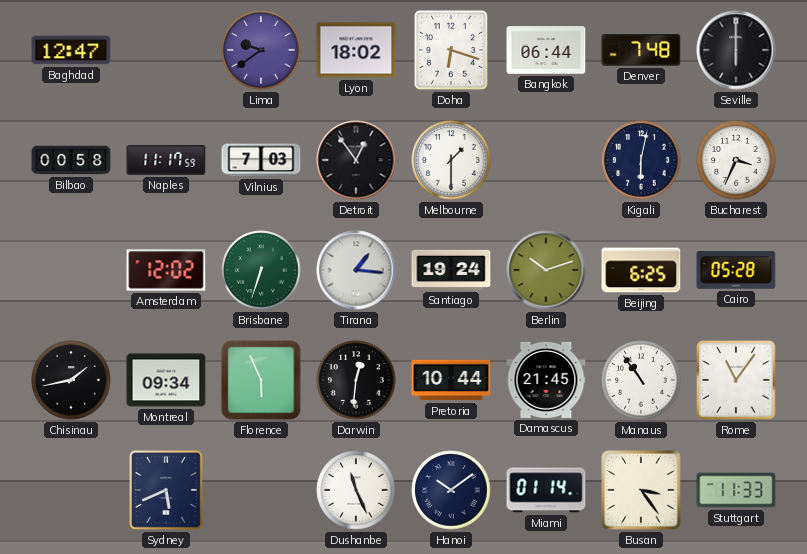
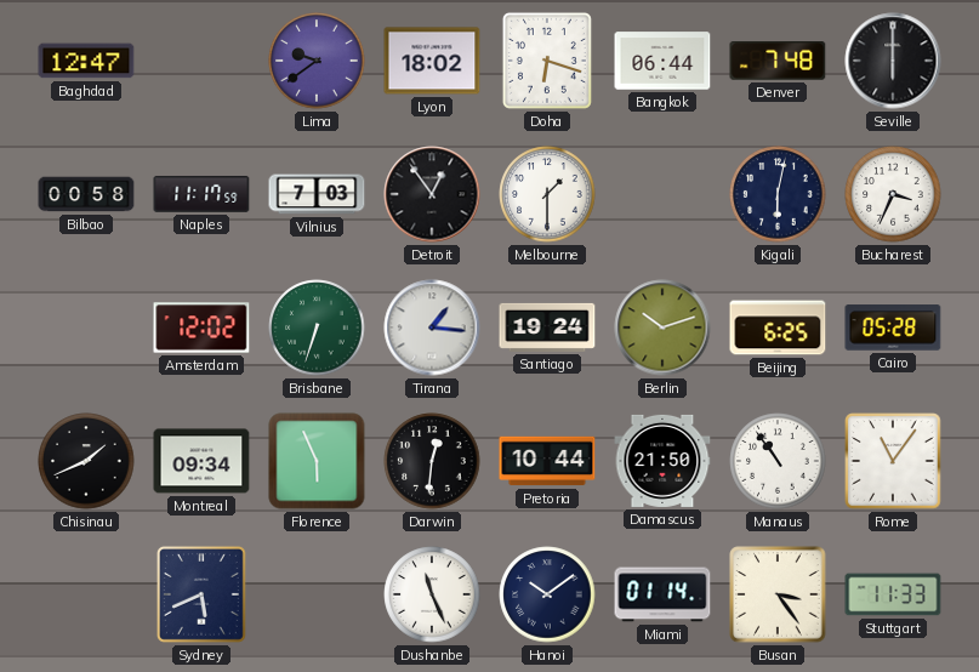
Chisinau: 1:43 -> 1:41 (86, 461)
Damascus: 21:45 -> 21:50 (662, 461)
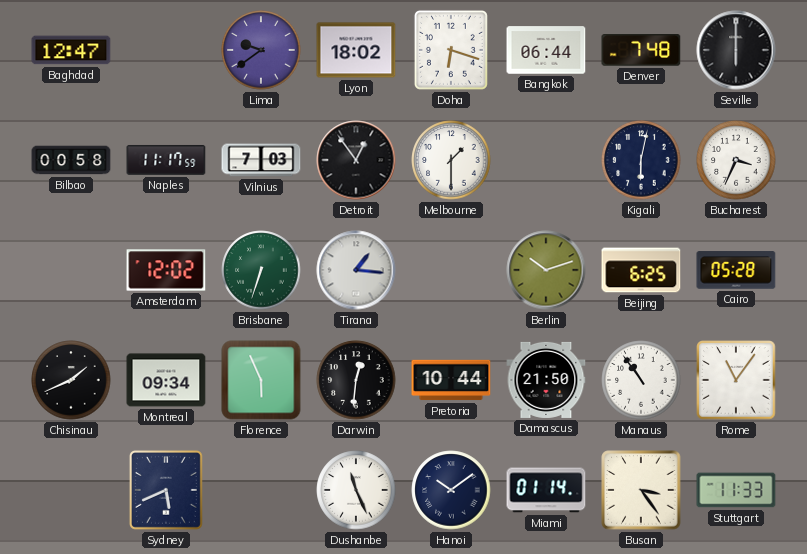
Santiago: 19:24 -> none (547, 328)
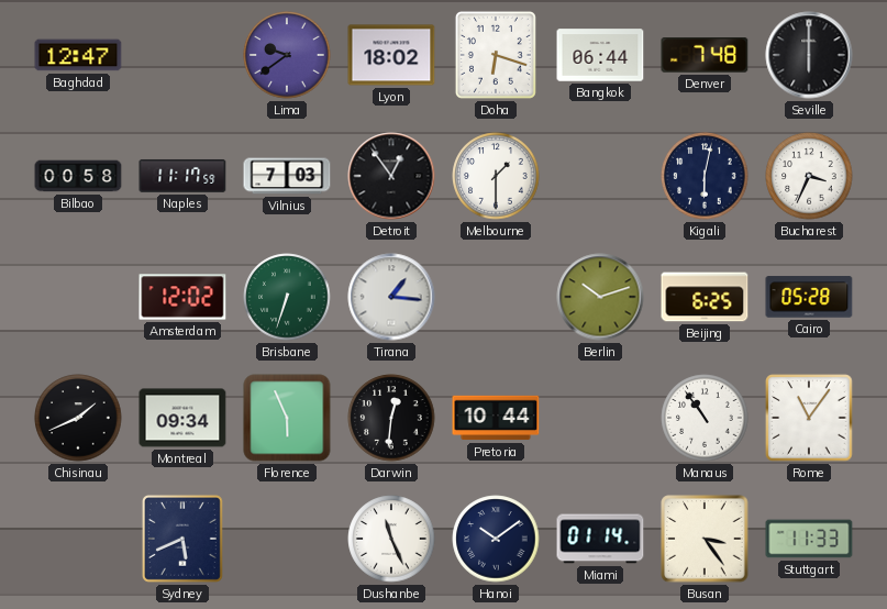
Damascus: 21:50 -> none (546, 380)
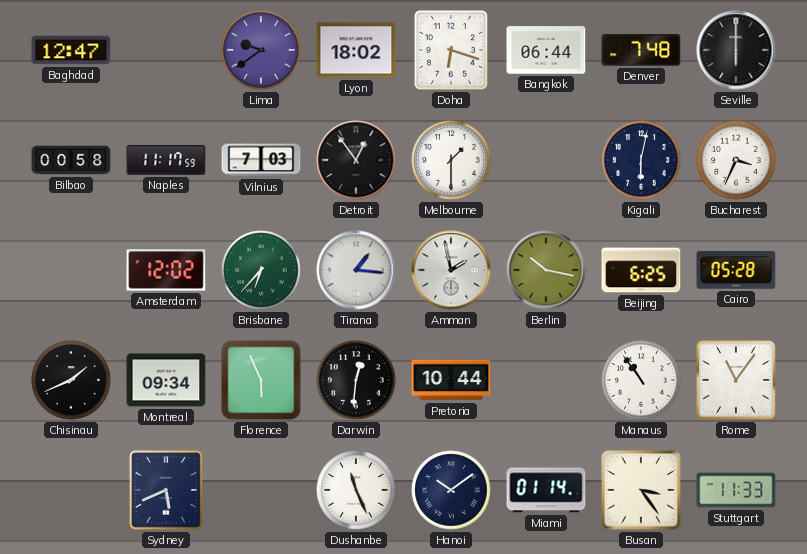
Brisbane: 6:33 -> 6:37 (261, 270)
Amman: none -> 1:58 (451, 270)
Berlin: 10:12 -> 10:17 (546, 270)
